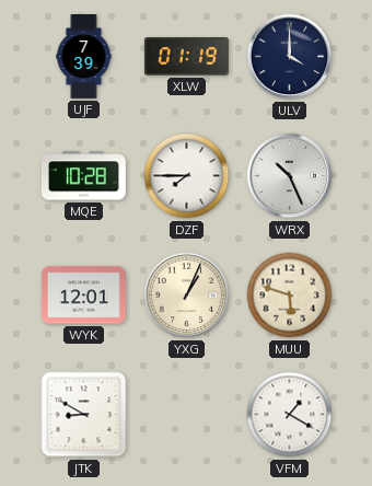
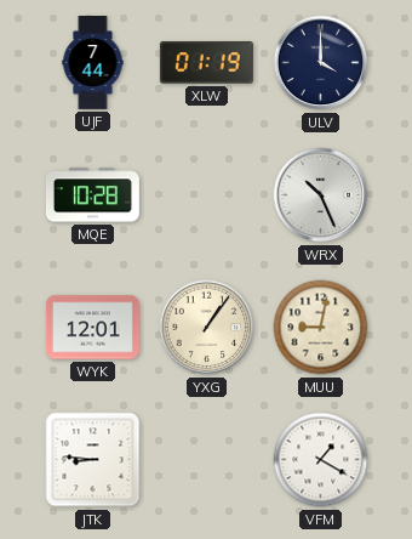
UJF: 7:39 -> 7:44 (93, 63)
DZF: 7:45 -> none (187, 176)
YXG: 1:04 -> 1:06 (207, 328)
MUU: 5:48 -> 9:02 (321, 328)
JTK: 8:50 -> 8:46 (93, 460)
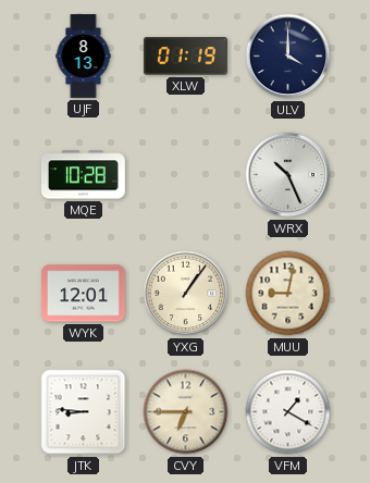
UJF: 7:44 -> 8:13 (84, 57)
CVY: none -> 6:45 (186, 412)
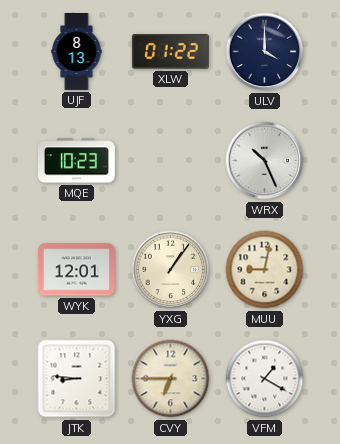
XLW: 01:19 -> 01:22 (170, 52)
MQE: 10:28 -> 10:23 (76, 161)
